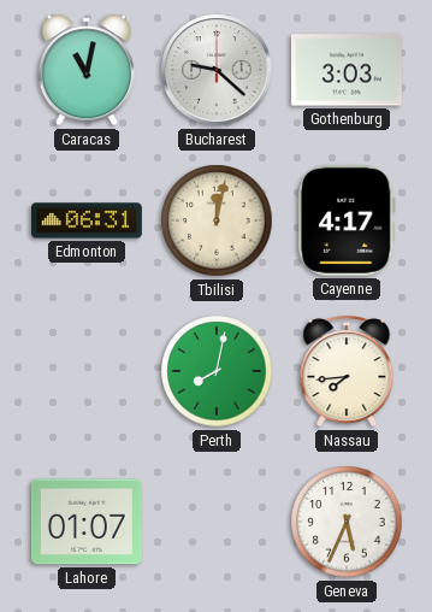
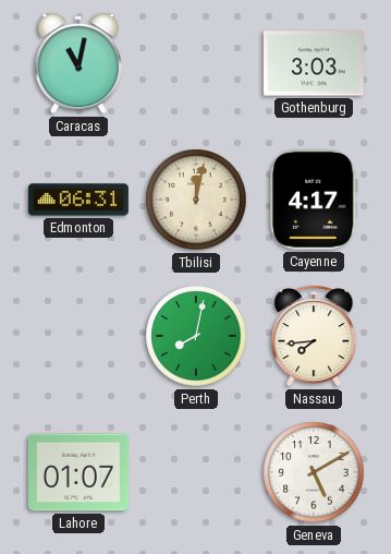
Bucharest: 9:22 -> none (217, 70)
Geneva: 5:34 -> 5:10 (314, 472)
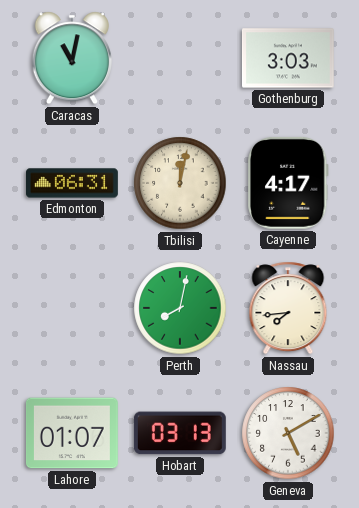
Hobart: none -> 03:13 (180, 433)
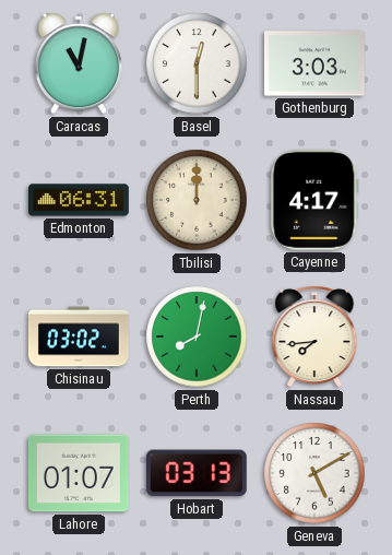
Basel: none -> 12:30 (197, 63)
Tbilisi: 12:02 -> 12:00 (197, 200)
Chisinau: none -> 03:02 (79, 336)
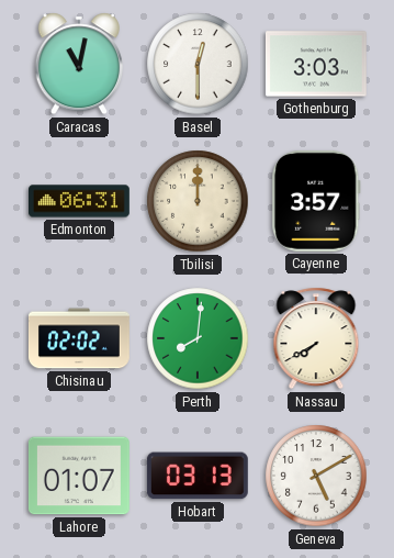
Cayenne: 4:17 -> 3:57 (316, 201)
Chisinau: 03:02 -> 02:02 (79, 338)
Perth: 8:02 -> 8:01 (198, 338)
Nassau: 7:44 -> 7:40 (316, 338)
